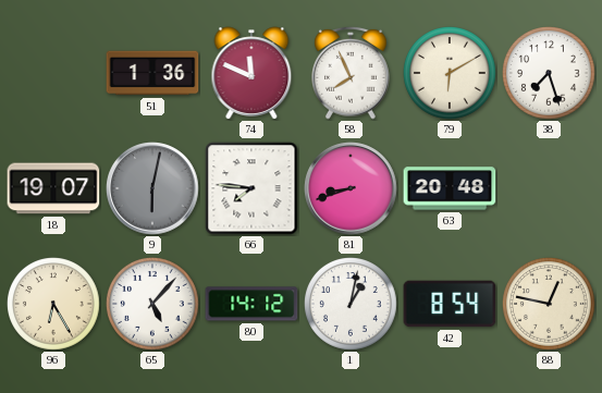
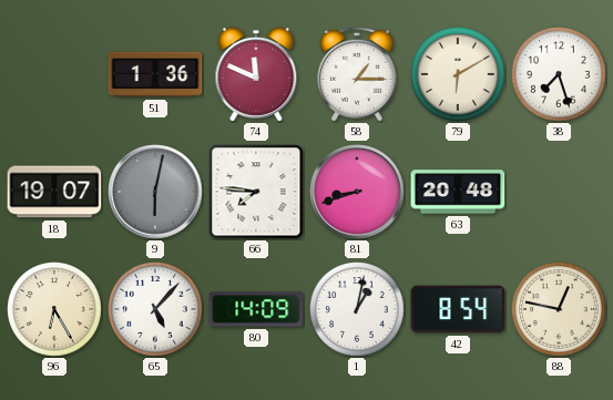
58: 7:56 -> 1:15 (358, 74)
80: 14:12 -> 14:09 (256, 309)
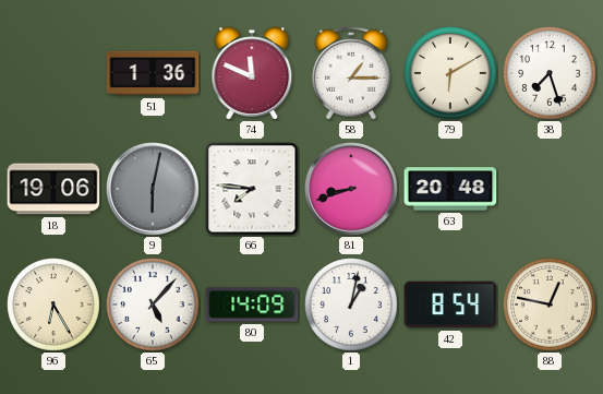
18: 19:07 -> 19:06 (53, 189)
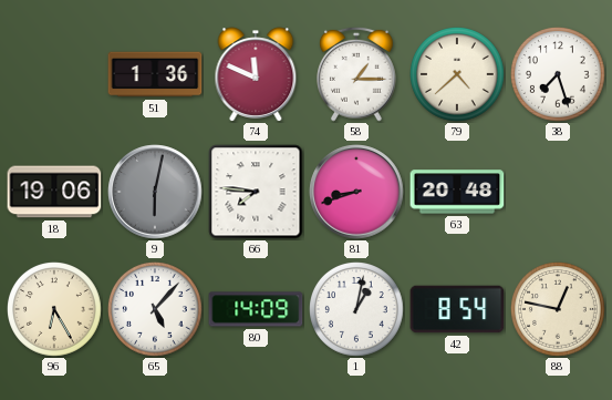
79: 6:10 -> 4:38 (458, 75)
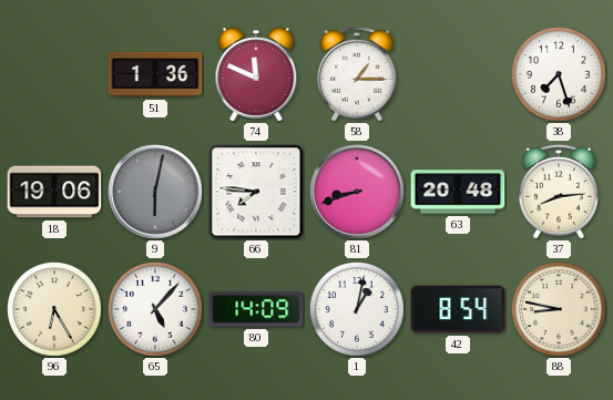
79: 4:38 -> none (458, 75)
37: none -> 8:14 (560, 192)
88: 12:47 -> 8:47 (560, 310)
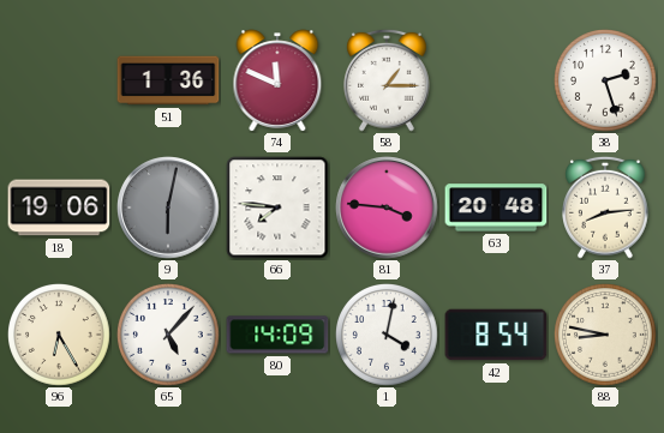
38: 7:27 -> 2:27 (606, 82)
81: 8:42 -> 3:46 (387, 208)
1: 1:02 -> 4:02 (388, 336)
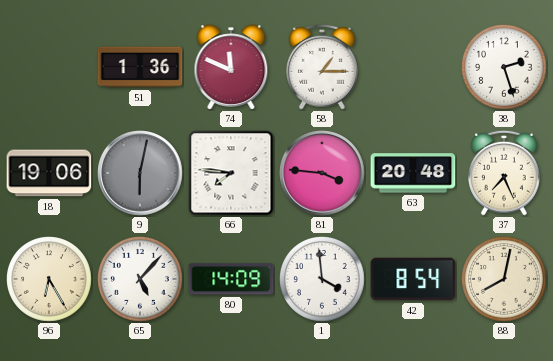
37: 8:14 -> 7:26 (505, 173)
1: 4:02 -> 3:59 (323, 280)
88: 8:47 -> 8:02 (505, 280)
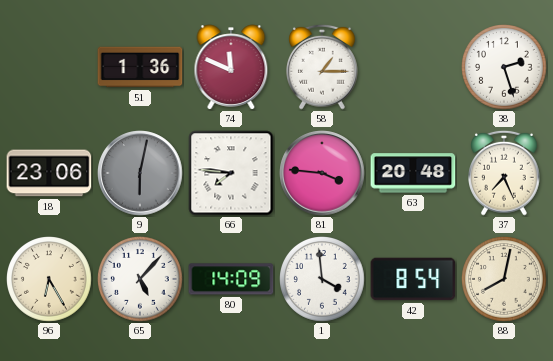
18: 19:06 -> 23:06 (49, 173)
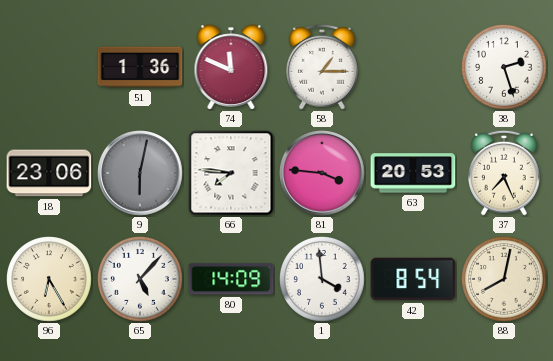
63: 20:48 -> 20:53 (413, 173)
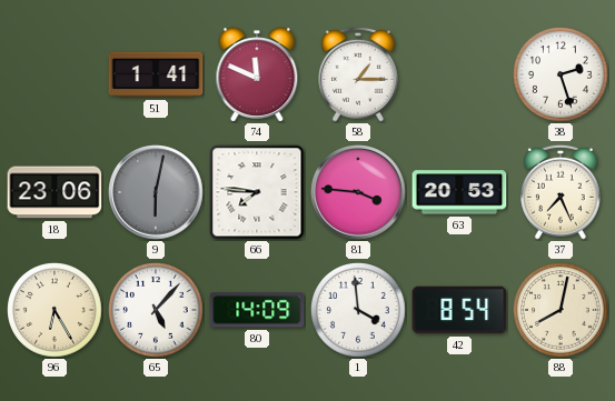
51: 1:36 -> 1:41 (156, 74)
